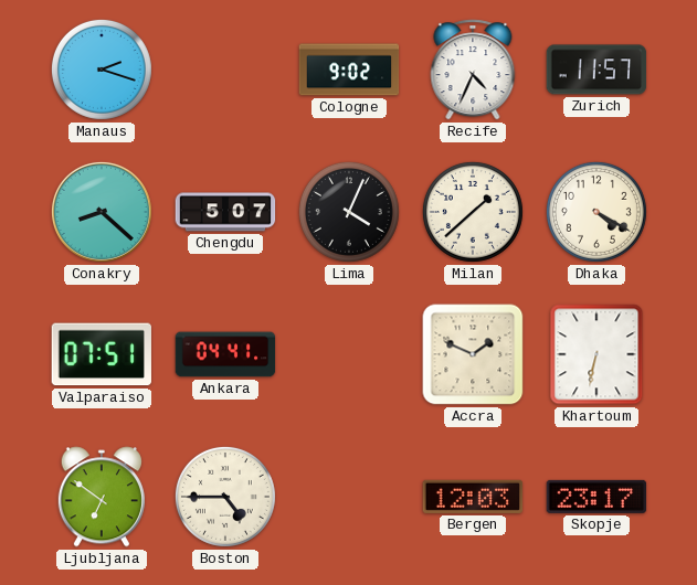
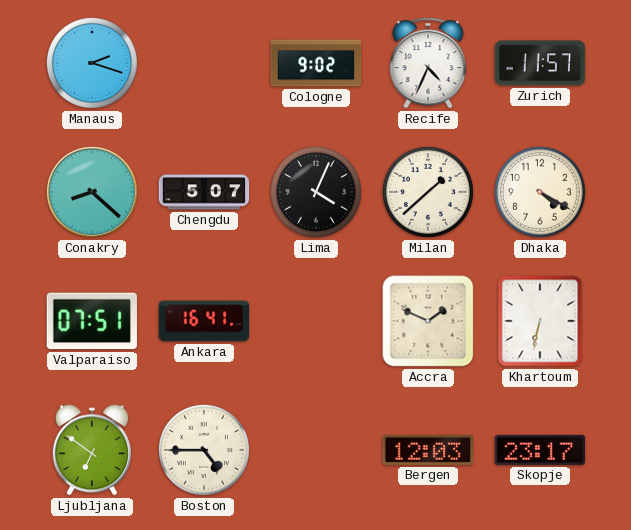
Ankara: 04:41 -> 16:41 (204, 321)
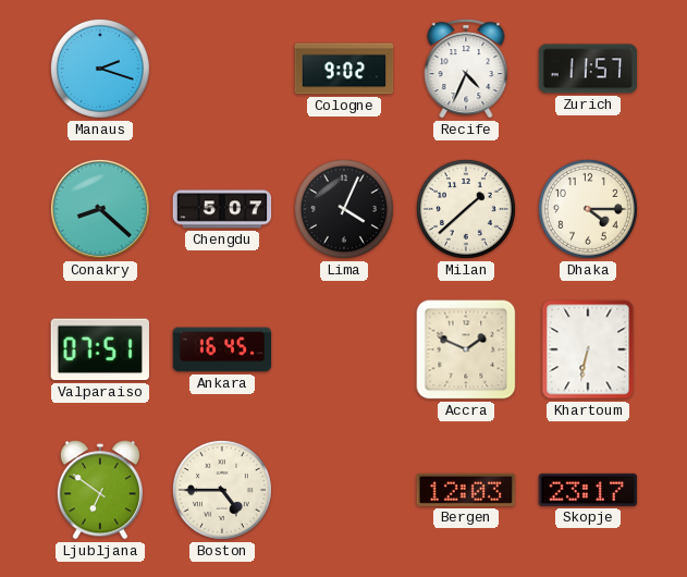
Dhaka: 4:20 -> 4:15 (588, 209)
Ankara: 16:41 -> 16:45 (222, 349)
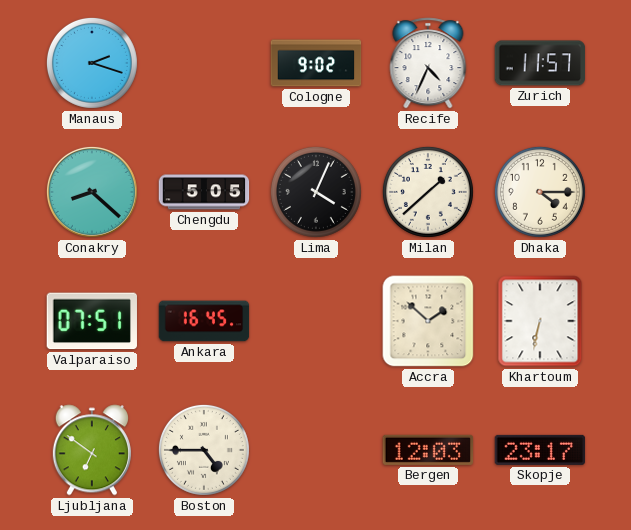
Chengdu: 5:07 -> 5:05 (204, 192)
Accra: 1:49 -> 1:52 (428, 321)
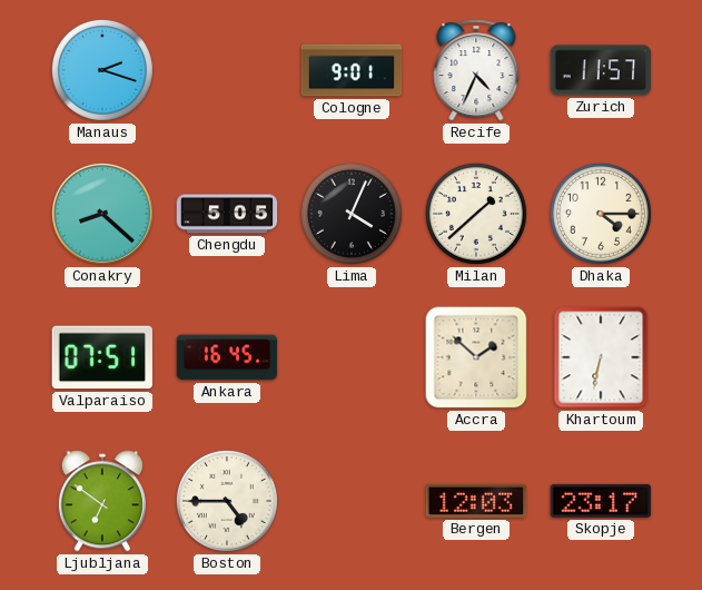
Cologne: 9:02 -> 9:01 (352, 70)
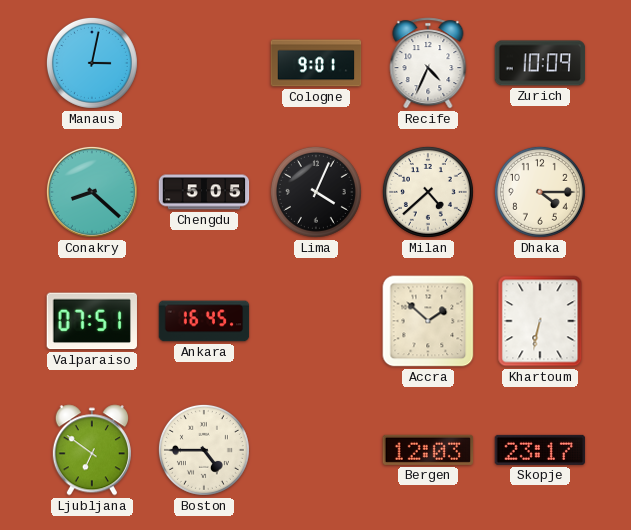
Manaus: 2:18 -> 3:02 (92, 63)
Zurich: 11:57 -> 10:09 (540, 63)
Milan: 1:38 -> 4:38 (428, 192)
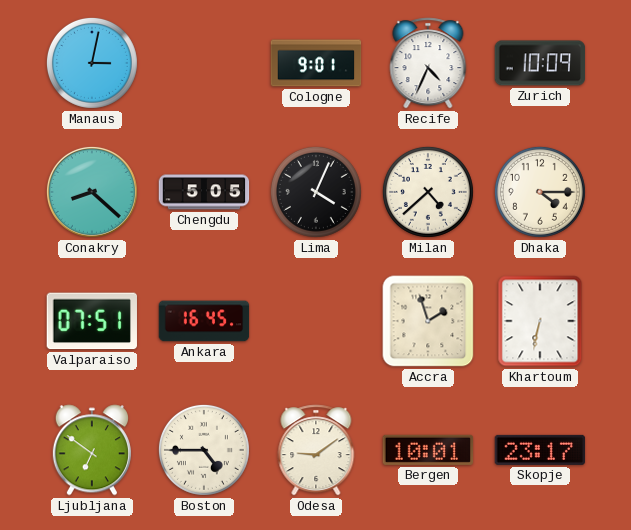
Accra: 1:52 -> 1:57 (428, 321)
Odesa: none -> 9:09 (316, 450)
Bergen: 12:03 -> 10:01 (428, 450)
